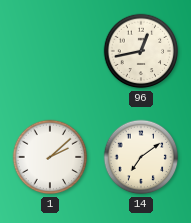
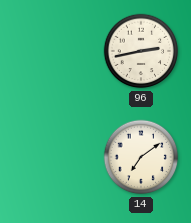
96: 12:43 -> 2:43 (141, 51)
1: 2:08 -> none (50, 157)
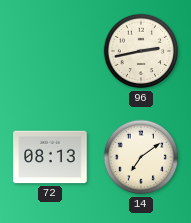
72: none -> 08:13 (50, 157)
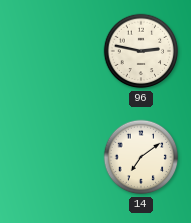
96: 2:43 -> 2:47 (141, 51)
72: 08:13 -> none (50, 157)
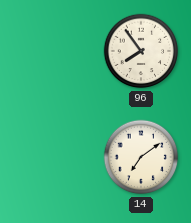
96: 2:47 -> 7:54 (141, 51)
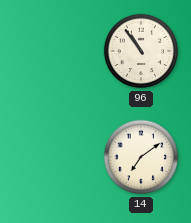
96: 7:54 -> 10:54 (141, 51)
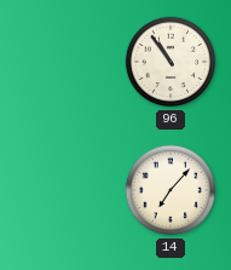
14: 7:09 -> 7:07 (171, 190)
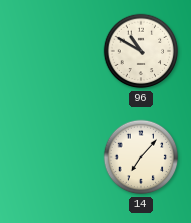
96: 10:54 -> 10:50 (141, 51)
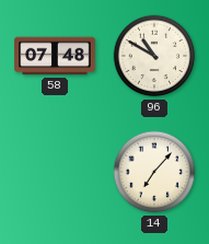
58: none -> 07:48 (55, 56)
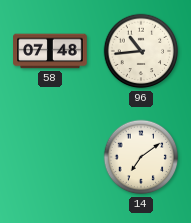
96: 10:50 -> 10:44 (141, 51)
14: 7:07 -> 7:09 (141, 157)
